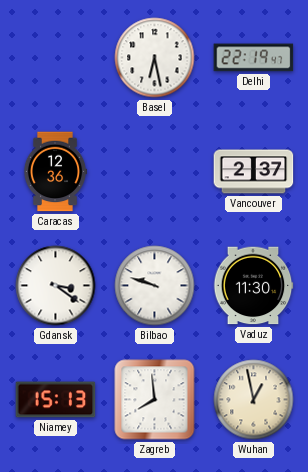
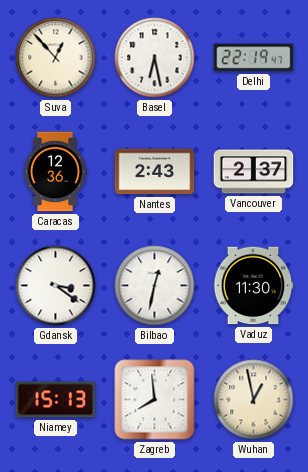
Suva: none -> 12:53 (56, 58)
Nantes: none -> 2:43 (155, 172)
Bilbao: 9:48 -> 12:32 (155, 286)
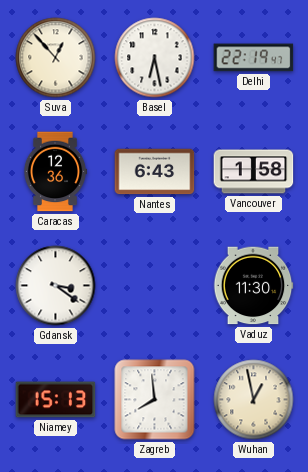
Nantes: 2:43 -> 6:43 (155, 172)
Vancouver: 2:37 -> 1:58 (254, 172)
Bilbao: 12:32 -> none (155, 286)
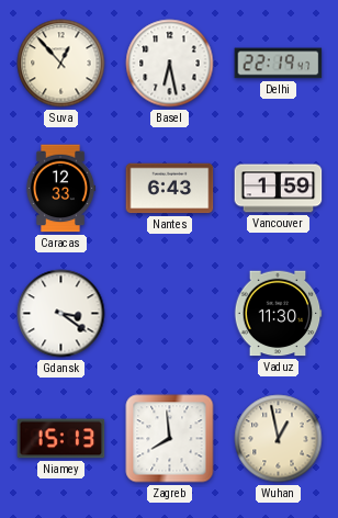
Caracas: 12:36 -> 12:33 (60, 189)
Vancouver: 1:58 -> 1:59 (279, 189)
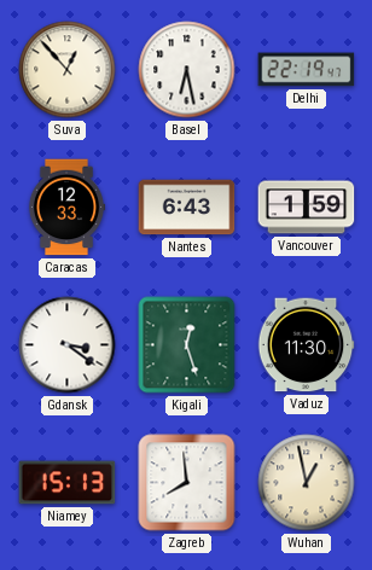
Kigali: none -> 12:27 (187, 345)
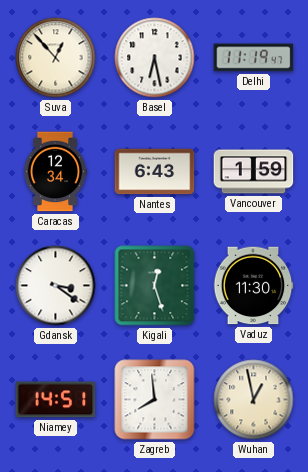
Delhi: 22:19 -> 11:19 (254, 58)
Caracas: 12:33 -> 12:34 (55, 172)
Niamey: 15:13 -> 14:51 (56, 400)
